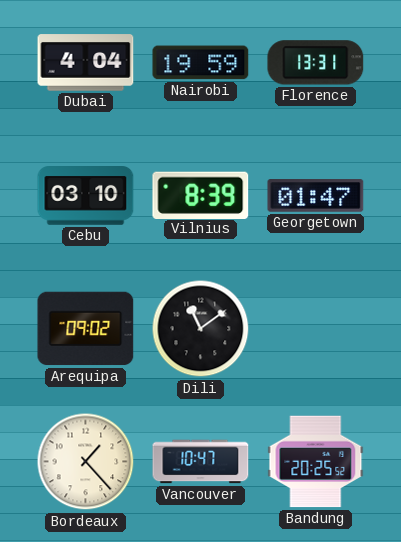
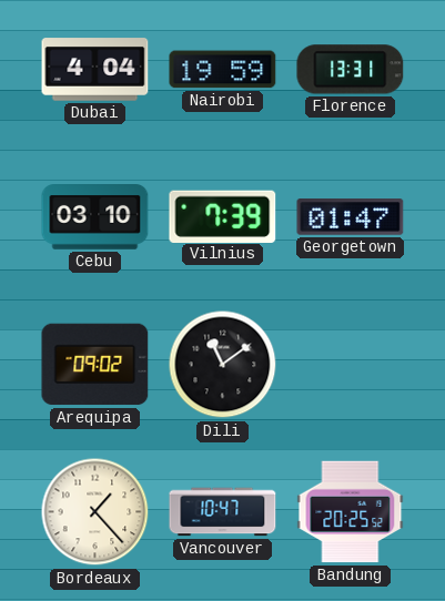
Vilnius: 8:39 -> 7:39 (223, 216)
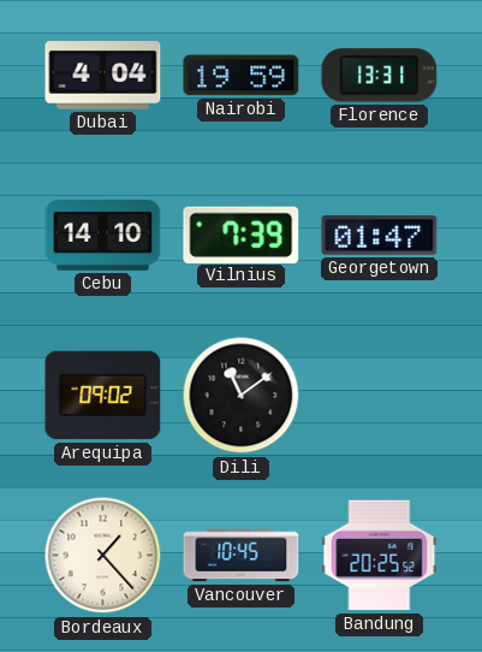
Cebu: 03:10 -> 14:10 (103, 236)
Vancouver: 10:47 -> 10:45 (242, 556)
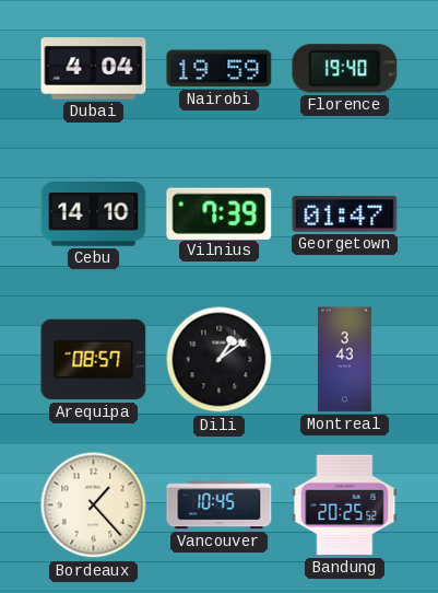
Florence: 13:31 -> 19:40 (345, 69)
Arequipa: 09:02 -> 08:57 (94, 360)
Dili: 11:09 -> 1:09 (220, 360)
Montreal: none -> 3:43 (345, 360)
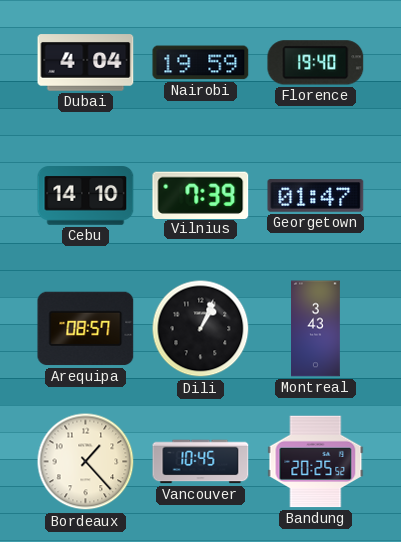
Dili: 1:09 -> 1:04 (201, 329)
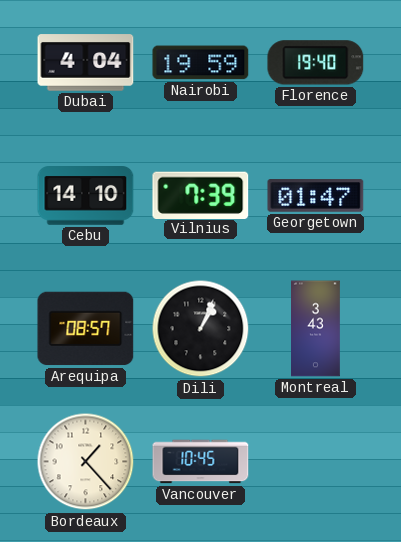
Bandung: 20:25 -> none (316, 462)
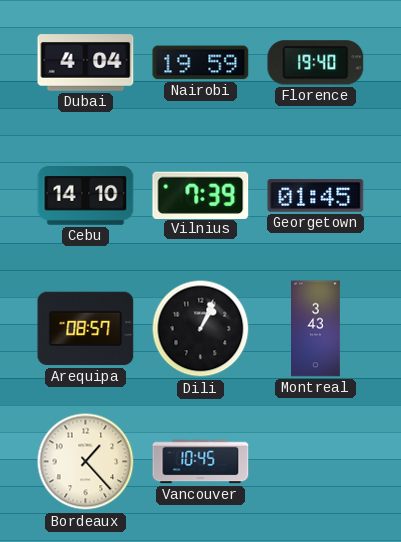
Georgetown: 01:47 -> 01:45 (316, 196)
